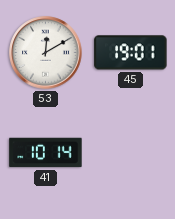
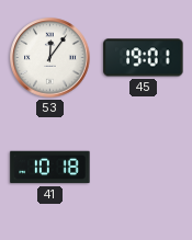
53: 12:10 -> 12:06 (50, 58)
41: 10:14 -> 10:18 (50, 168)
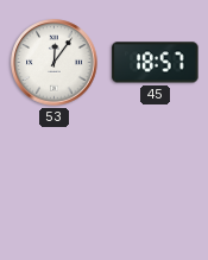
45: 19:01 -> 18:57 (156, 63)
41: 10:18 -> none (50, 168)
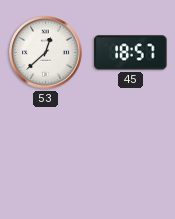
53: 12:06 -> 12:38 (46, 53)
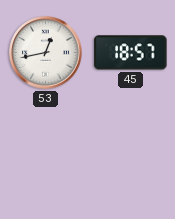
53: 12:38 -> 12:43 (46, 53)
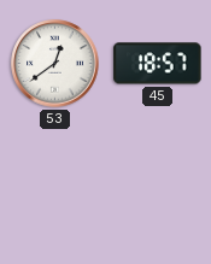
53: 12:43 -> 12:39 (55, 64)
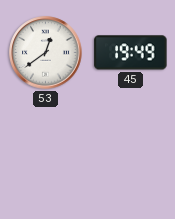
45: 18:57 -> 19:49 (131, 53)
